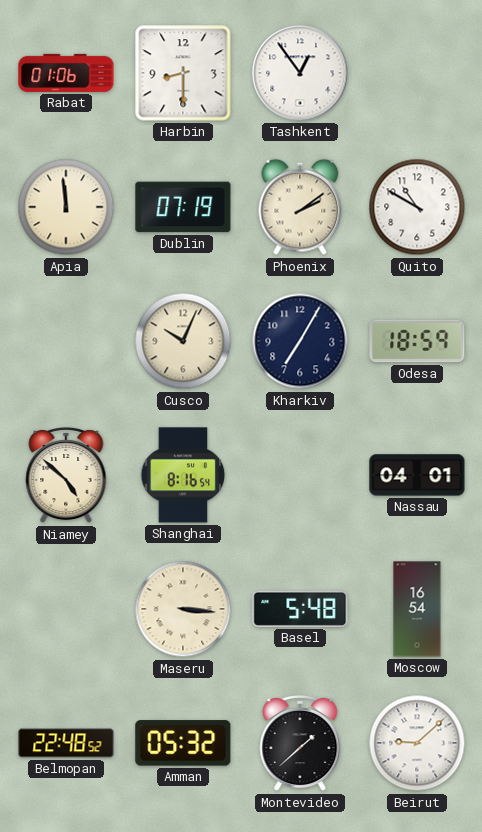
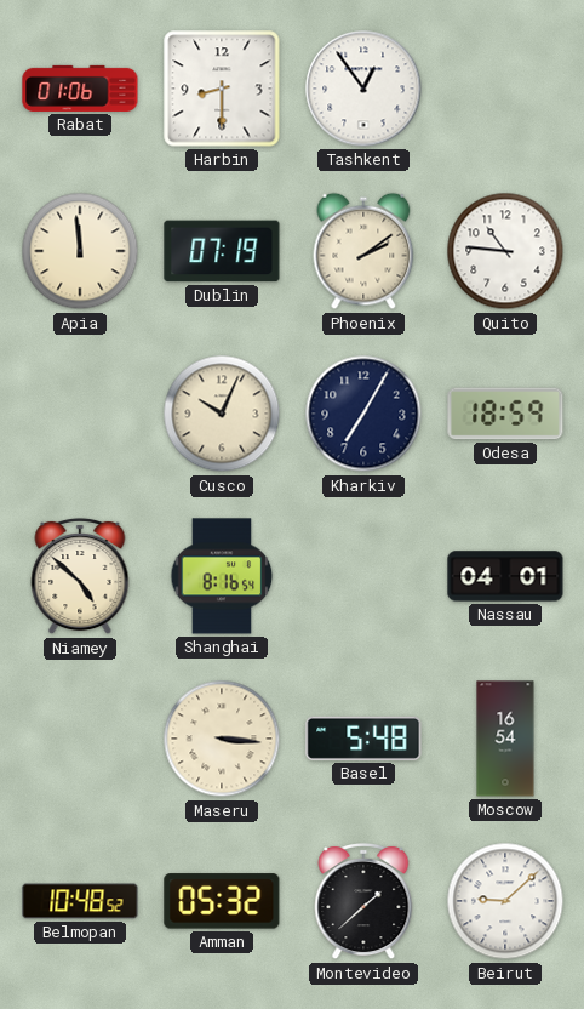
Quito: 10:50 -> 10:46 (505, 251)
Belmopan: 22:48 -> 10:48 (80, 901)
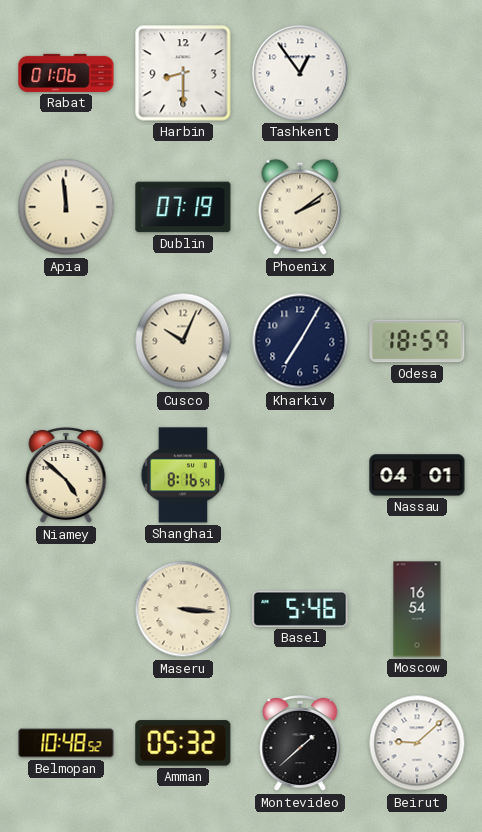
Quito: 10:46 -> none (505, 251)
Basel: 5:48 -> 5:46 (300, 609)
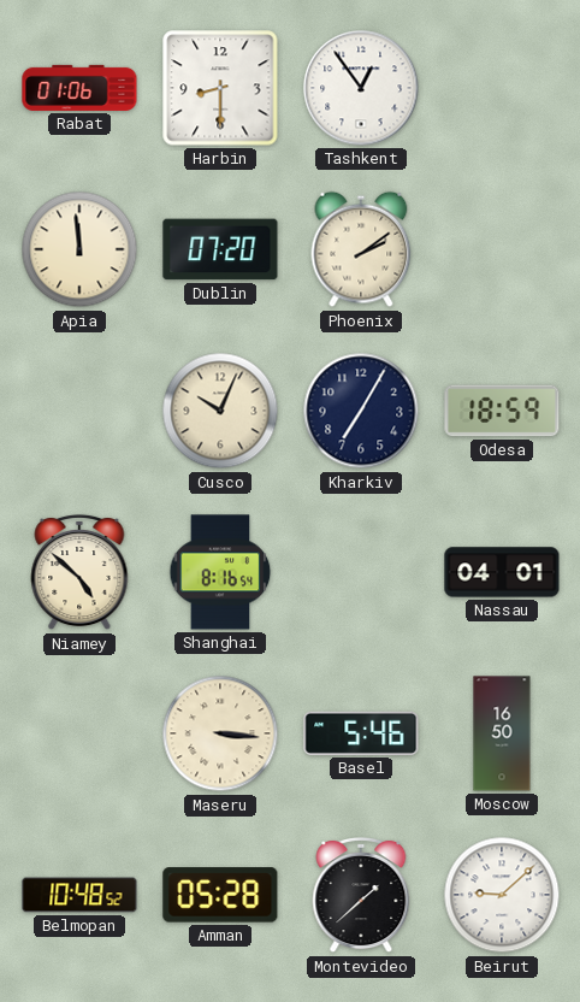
Dublin: 07:19 -> 07:20 (220, 249)
Moscow: 16:54 -> 16:50 (502, 733)
Amman: 05:32 -> 05:28 (220, 895)
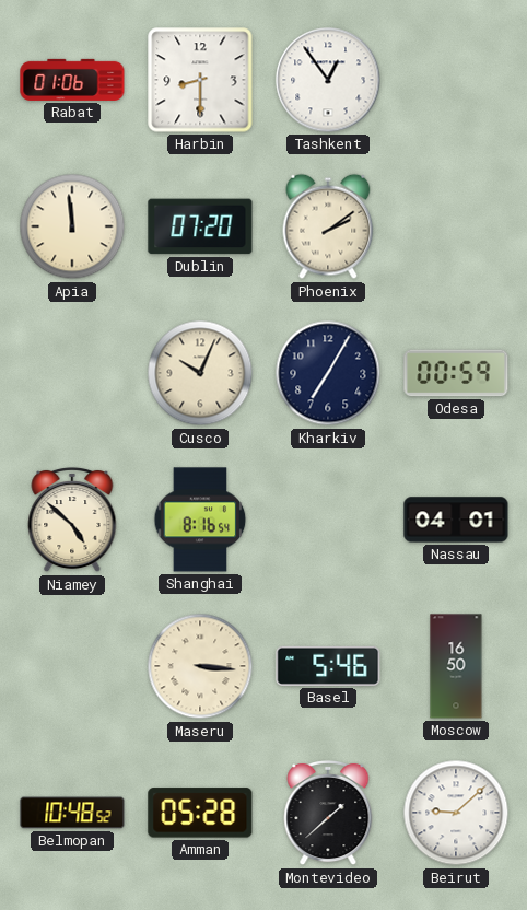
Odesa: 18:59 -> 00:59 (456, 373)
